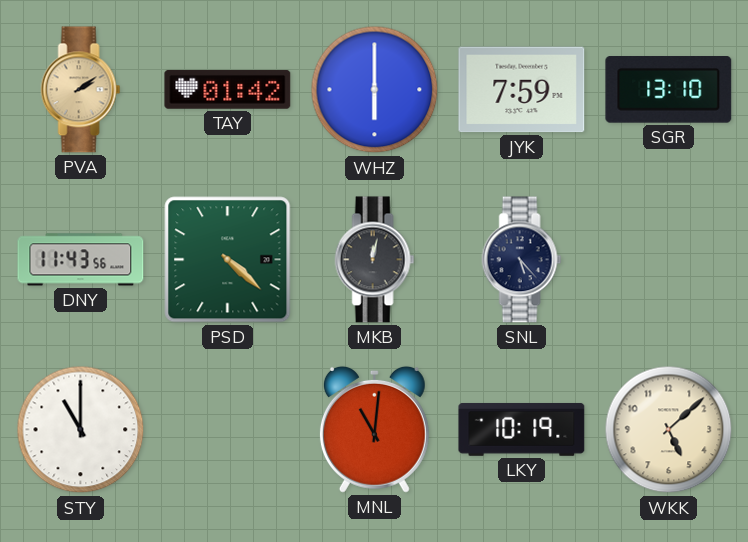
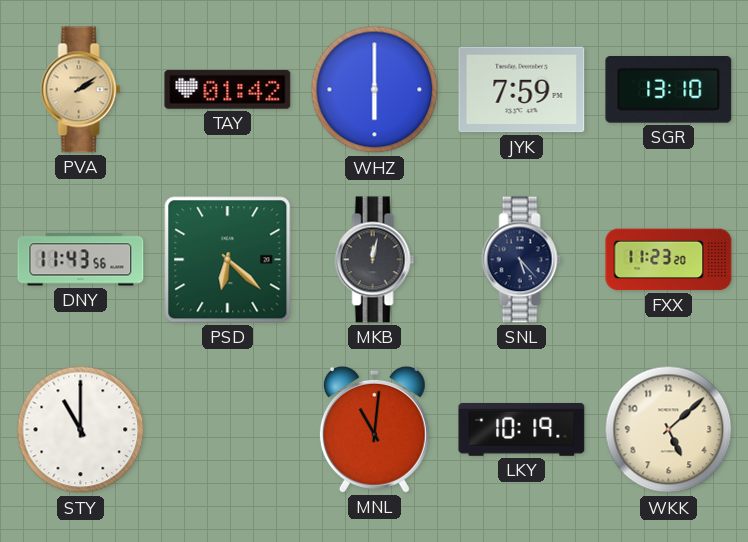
PSD: 4:22 -> 6:22 (228, 260)
FXX: none -> 11:23 (669, 260)
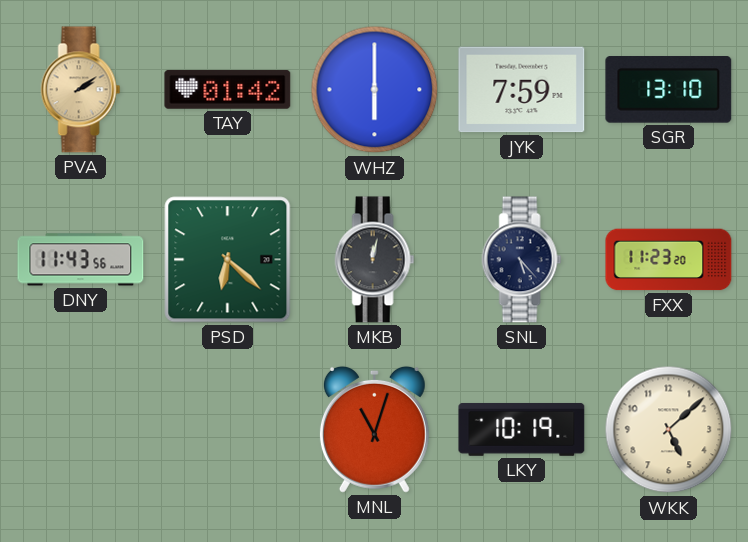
STY: 11:00 -> none (81, 430)
MNL: 11:01 -> 11:03 (374, 429)
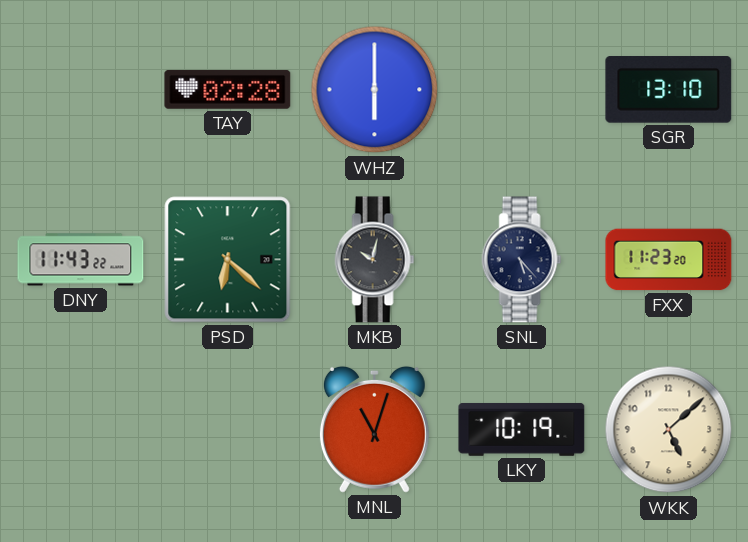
PVA: 2:09 -> none (81, 90)
TAY: 01:42 -> 02:28 (228, 89)
JYK: 7:59 -> none (522, 90)
DNY: 11:43:56 -> 11:43:22 (81, 260)
MKB: 12:02 -> 10:02 (375, 260)
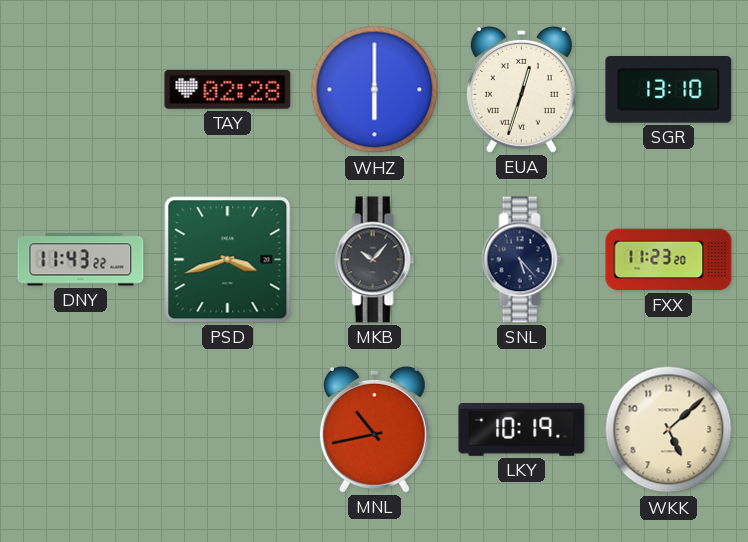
EUA: none -> 12:33 (521, 89)
PSD: 6:22 -> 3:42 (228, 260)
MKB: 10:02 -> 10:07 (375, 260)
MNL: 11:03 -> 10:43 (374, 429)
